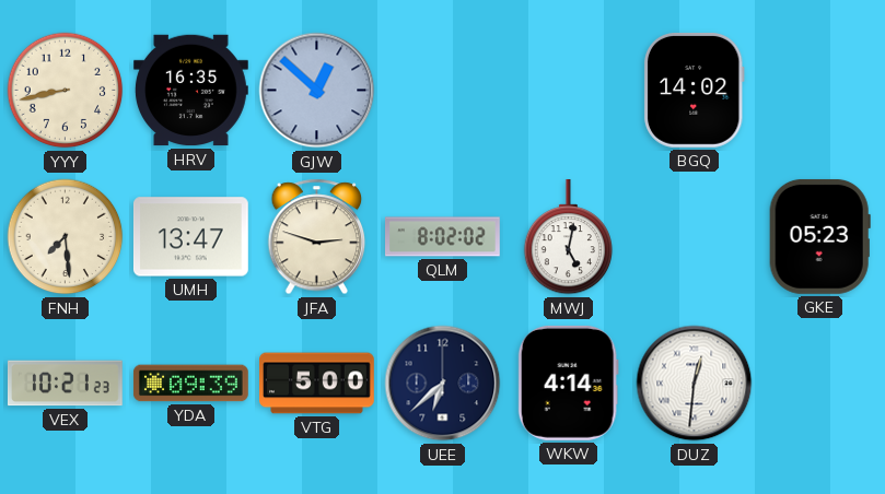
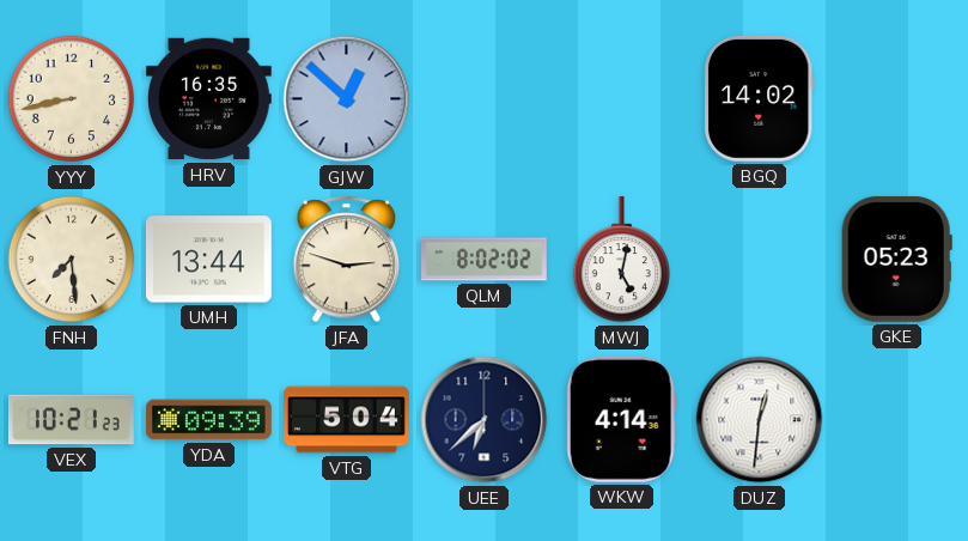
UMH: 13:47 -> 13:44 (208, 260)
VTG: 5:00 -> 5:04 (347, 420)
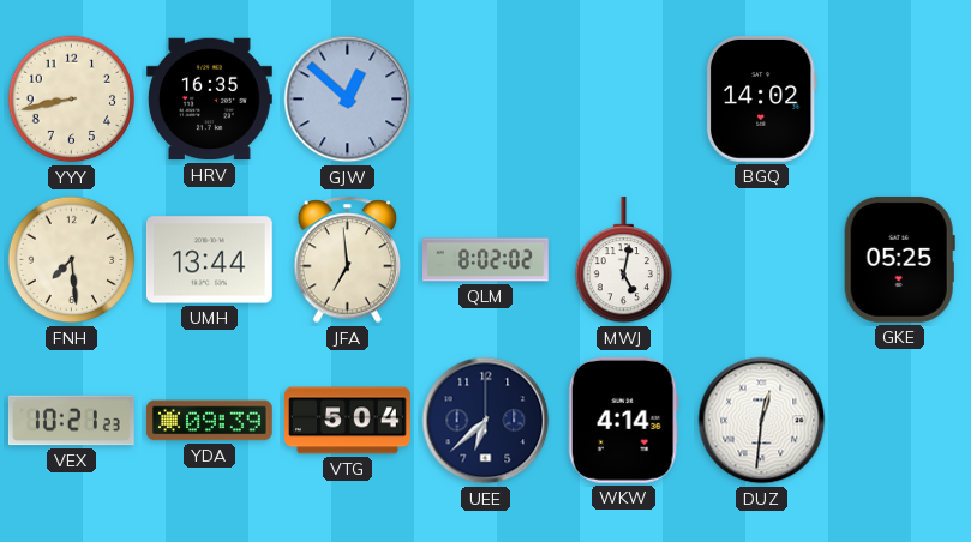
JFA: 2:48 -> 6:59 (348, 260)
GKE: 05:23 -> 05:25 (899, 259)
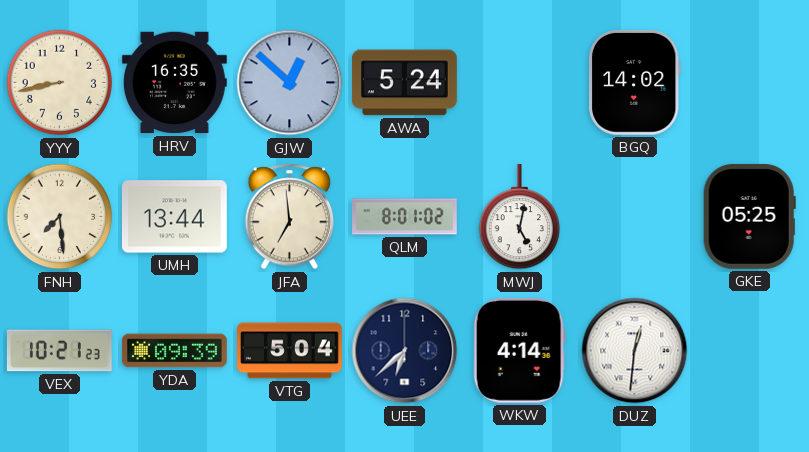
AWA: none -> 5:24 (404, 83)
QLM: 8:02 -> 8:01 (405, 217)
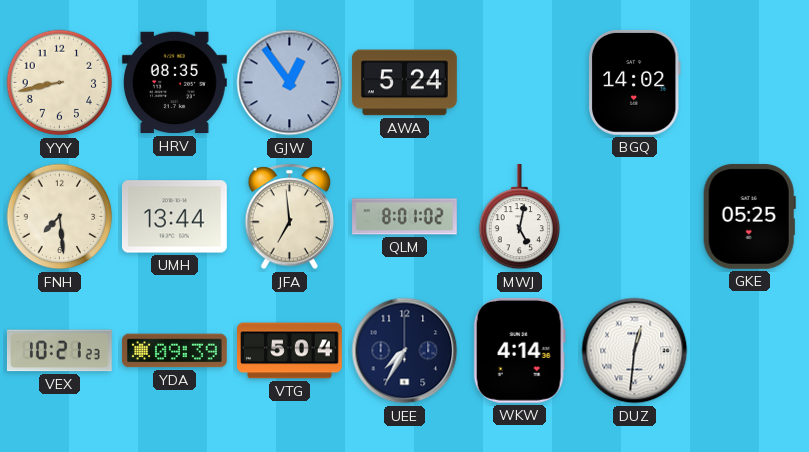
HRV: 16:35 -> 08:35 (174, 83)
GJW: 12:52 -> 12:54 (290, 83)
UEE: 6:38 -> 7:35 (405, 351)
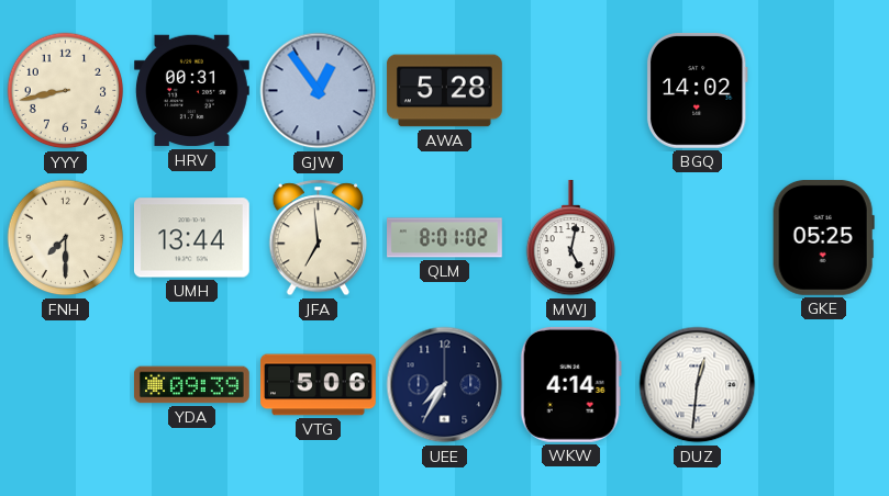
HRV: 08:35 -> 00:31 (191, 91)
AWA: 5:24 -> 5:28 (444, 91)
FNH: 7:29 -> 7:30 (66, 238)
VEX: 10:21 -> none (59, 351)
VTG: 5:04 -> 5:06 (319, 385)
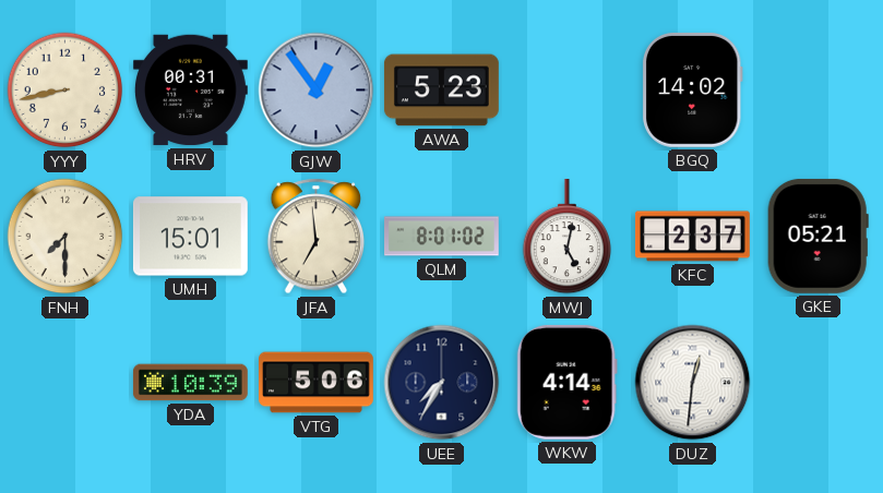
AWA: 5:28 -> 5:23 (441, 91)
UMH: 13:44 -> 15:01 (190, 237)
KFC: none -> 2:37 (692, 237)
GKE: 05:25 -> 05:21 (818, 236)
YDA: 09:39 -> 10:39 (190, 383)
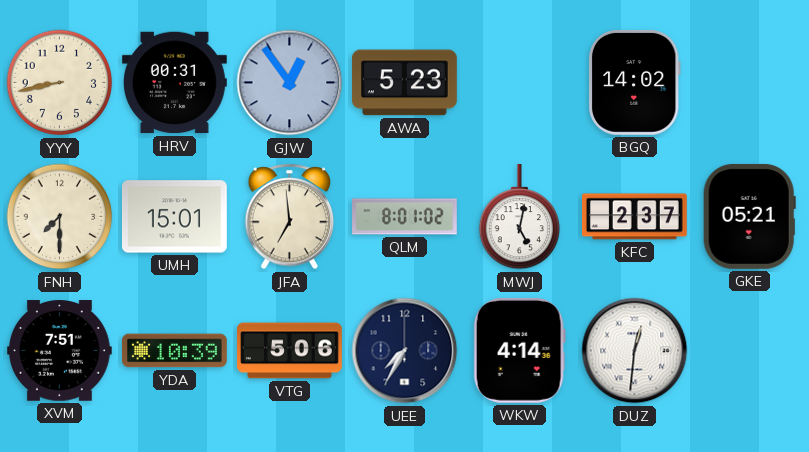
XVM: none -> 7:51 (59, 351)
